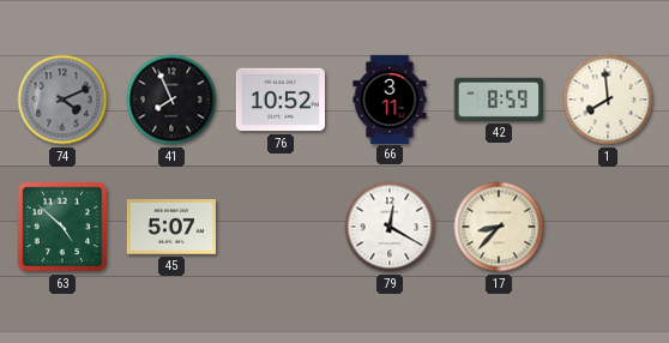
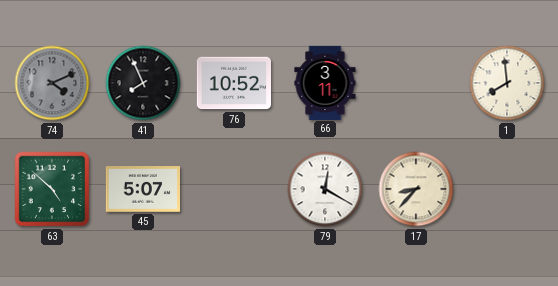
42: 8:59 -> none (499, 100)
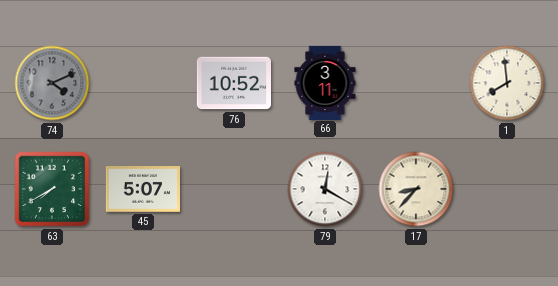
41: 7:56 -> none (143, 83)
63: 4:52 -> 7:40 (52, 189)
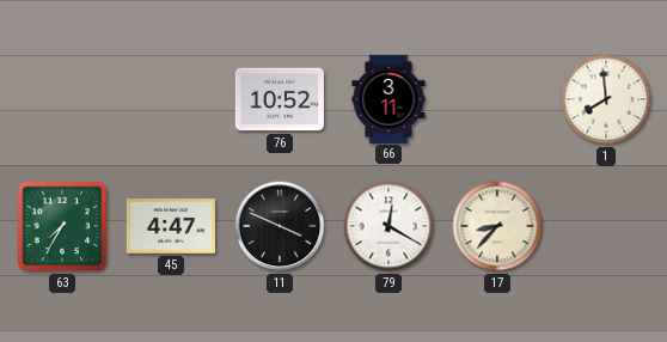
74: 4:11 -> none (52, 83)
63: 7:40 -> 7:35 (62, 226)
45: 5:07 -> 4:47 (170, 226)
11: none -> 3:49 (280, 226)
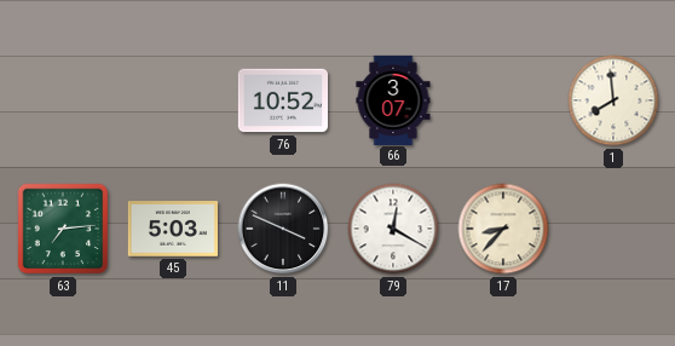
66: 3:11 -> 3:07 (393, 99)
63: 7:35 -> 7:14 (63, 229)
45: 4:47 -> 5:03 (172, 229)
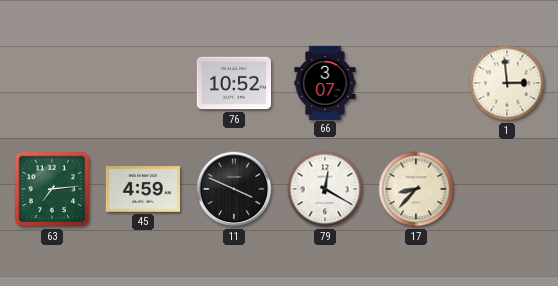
1: 7:59 -> 2:59 (507, 83)
45: 5:03 -> 4:59 (142, 189)
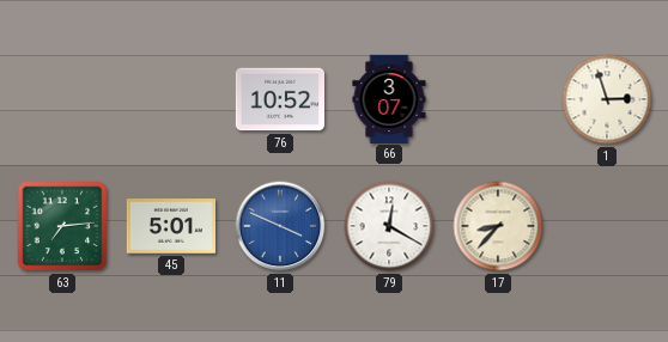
1: 2:59 -> 2:57 (607, 99)
45: 4:59 -> 5:01 (170, 226)
11 dial: black -> blue (280, 226)
